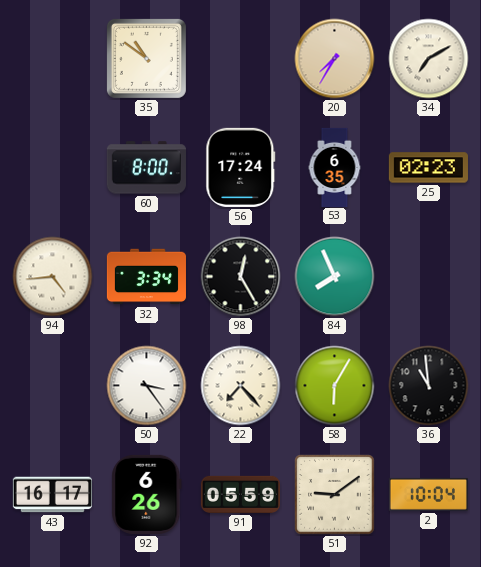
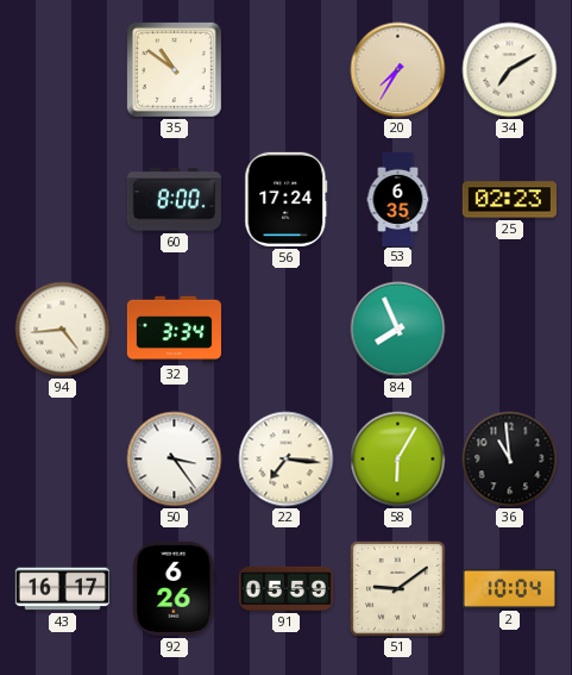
98: 12:25 -> none (241, 277)
22: 7:23 -> 7:16 (287, 460)
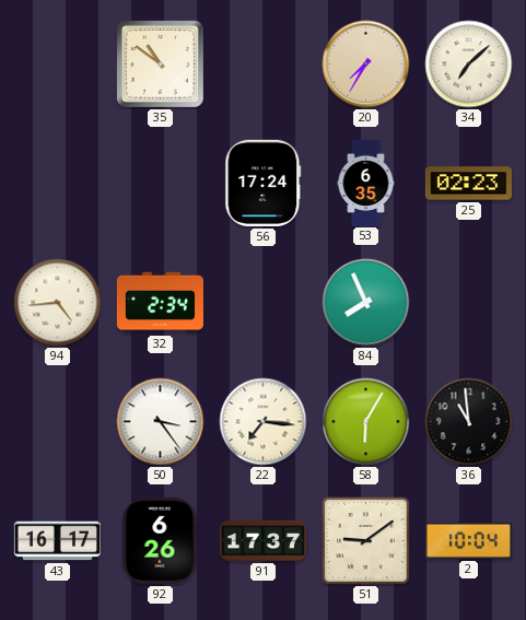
34: 7:10 -> 7:08 (469, 65)
60: 8:00 -> none (174, 200)
32: 3:34 -> 2:34 (160, 303)
91: 05:59 -> 17:37 (262, 540)
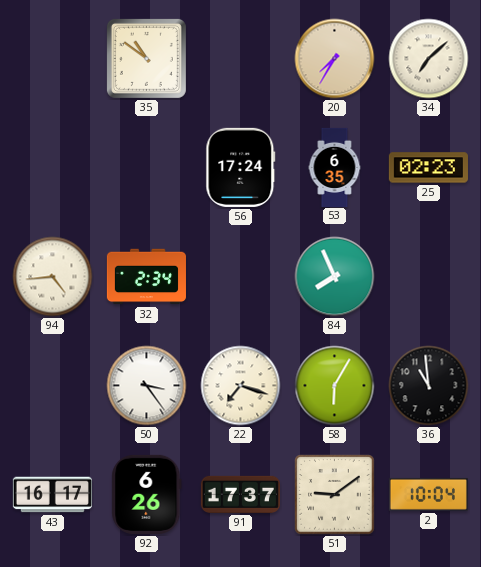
22: 7:16 -> 7:18 (241, 386)
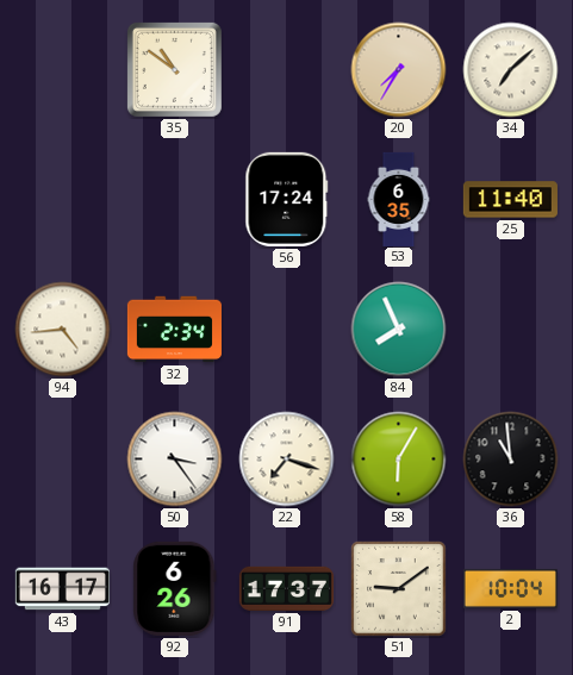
25: 02:23 -> 11:40 (510, 200)
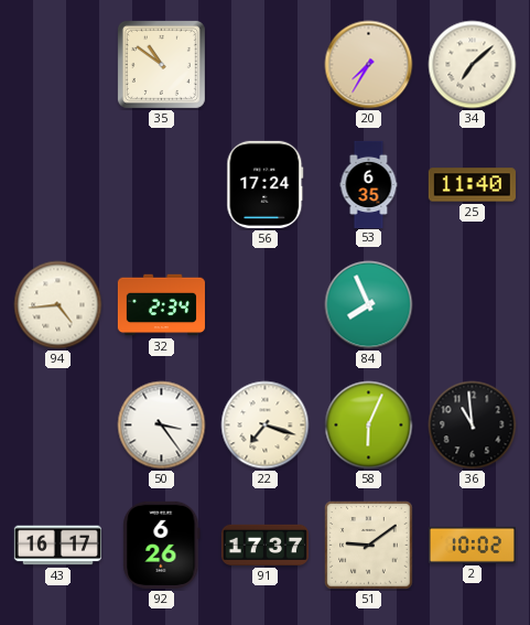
58: 6:05 -> 6:04 (369, 425)
2: 10:04 -> 10:02 (472, 545)
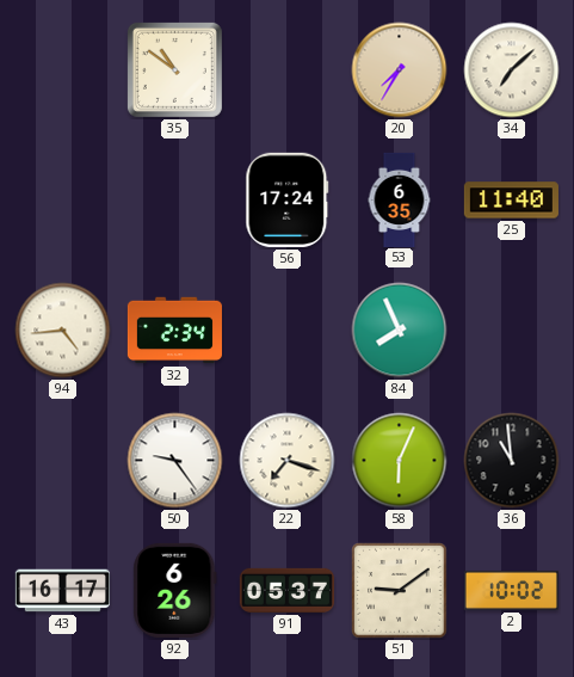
50: 3:24 -> 9:24 (175, 461)
91: 17:37 -> 05:37 (286, 590)
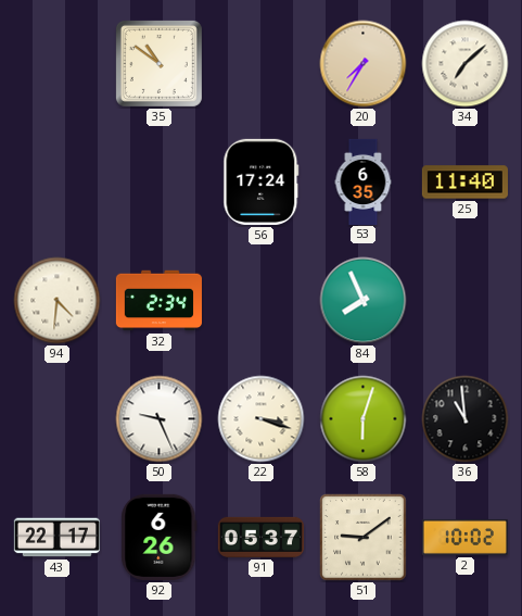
94: 4:44 -> 4:31 (58, 301)
50: 9:24 -> 9:26 (160, 419)
22: 7:18 -> 3:18 (262, 419)
58: 6:04 -> 6:03 (364, 419)
43: 16:17 -> 22:17 (56, 538)
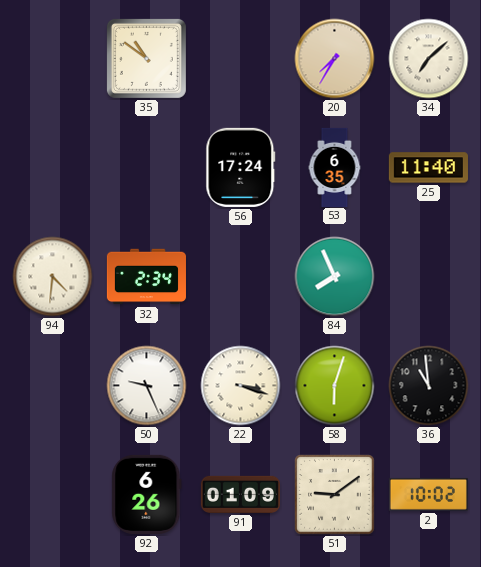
43: 22:17 -> none (56, 538)
91: 05:37 -> 01:09 (240, 494)
